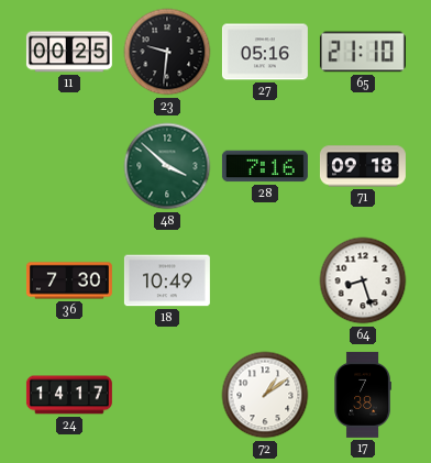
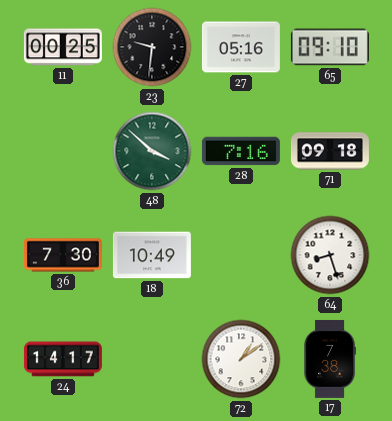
65: 21:10 -> 09:10 (330, 47)
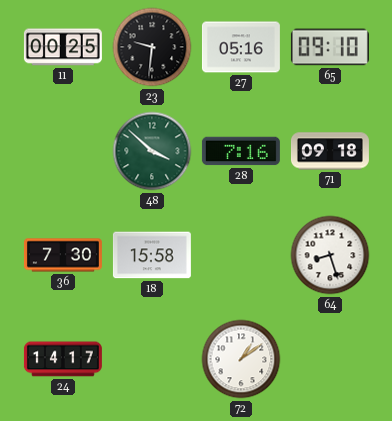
18: 10:49 -> 15:58 (152, 255)
17: 7:38 -> none (330, 359)
